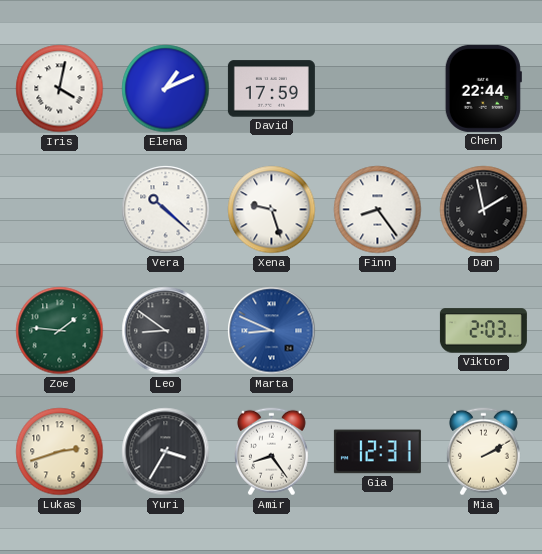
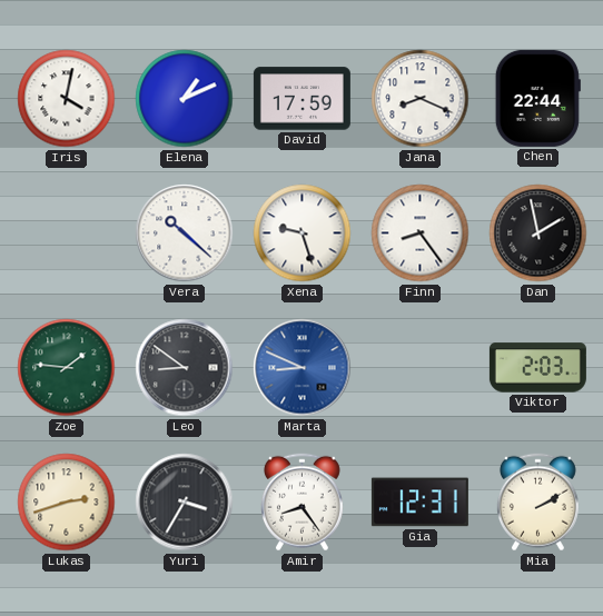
Jana: none -> 8:19 (421, 99)
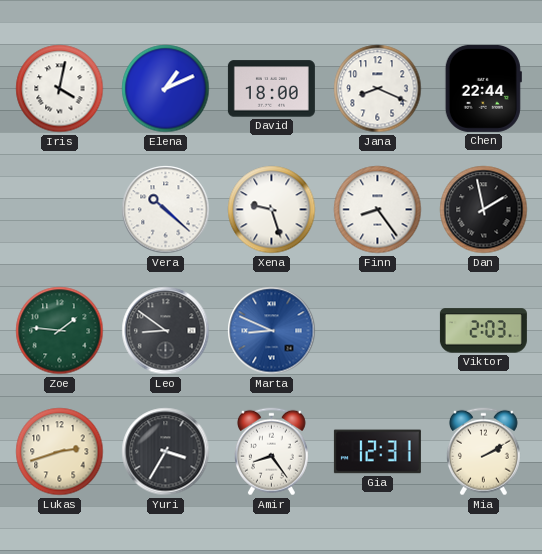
David: 17:59 -> 18:00 (271, 89)
